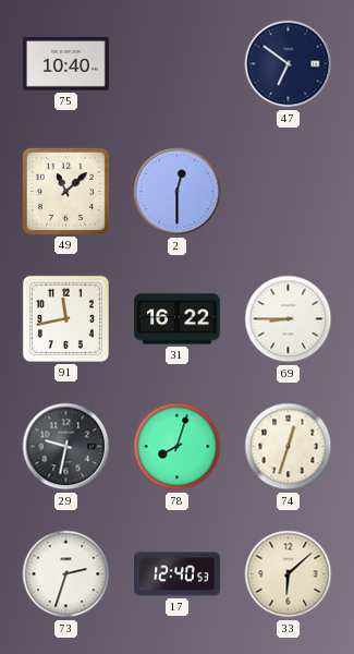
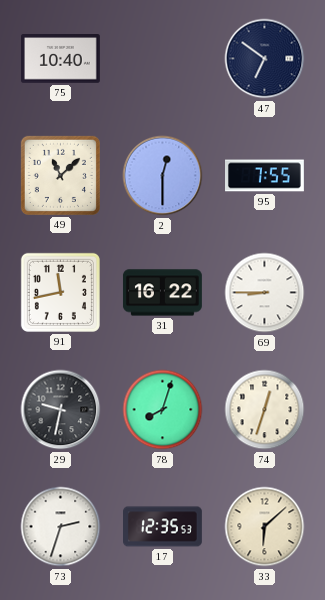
95: none -> 7:55 (265, 176)
17: 12:40 -> 12:35 (163, 527)
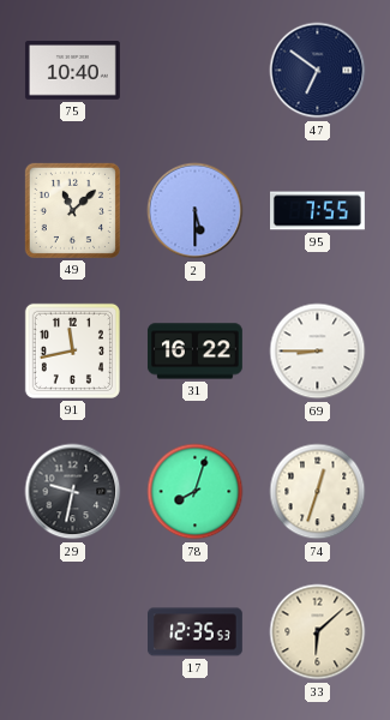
2: 12:30 -> 5:30 (196, 211)
73: 2:33 -> none (61, 527)
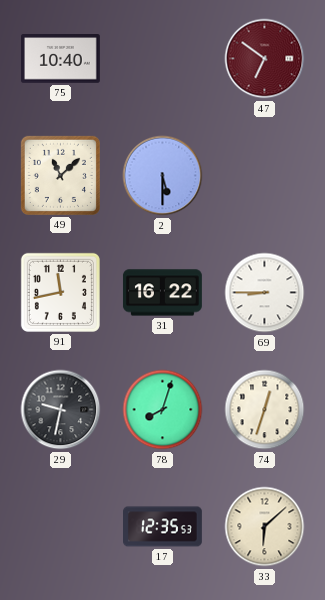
47 dial: navy -> burgundy (265, 59)
95: 7:55 -> none (318, 211)
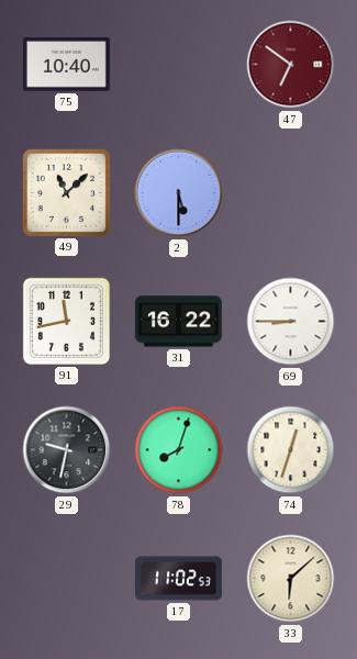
17: 12:35 -> 11:02 (179, 579)
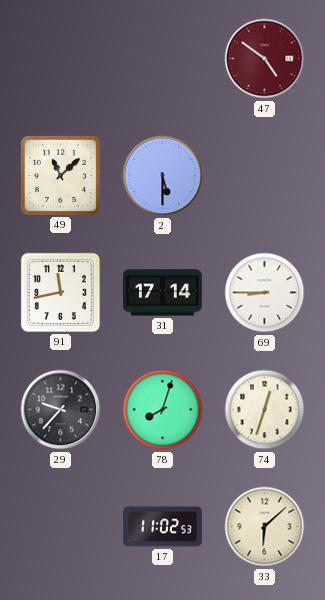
75: 10:40 -> none (66, 65)
47: 6:51 -> 4:51 (265, 59)
31: 16:22 -> 17:14 (163, 293)
29: 9:32 -> 9:37 (61, 410)
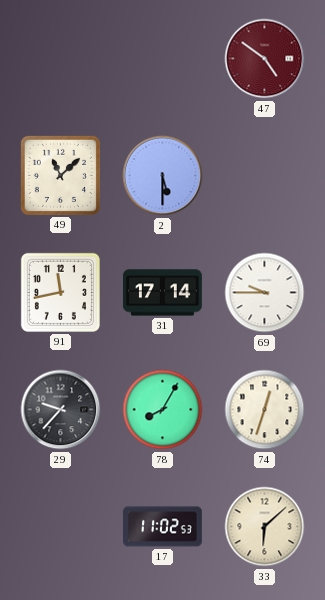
69: 8:45 -> 9:45 (265, 293)
78: 8:03 -> 8:05 (163, 410)
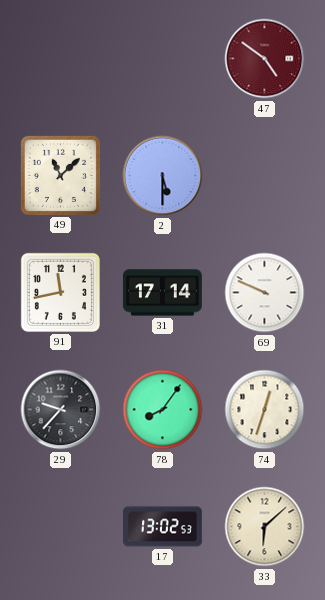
69: 9:45 -> 9:49 (265, 293)
78: 8:05 -> 8:06 (163, 410)
17: 11:02 -> 13:02 (163, 527)
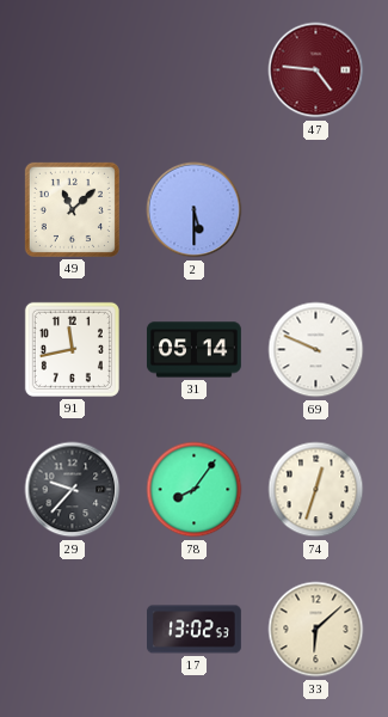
47: 4:51 -> 4:46 (316, 71)
31: 17:14 -> 05:14 (195, 350)
